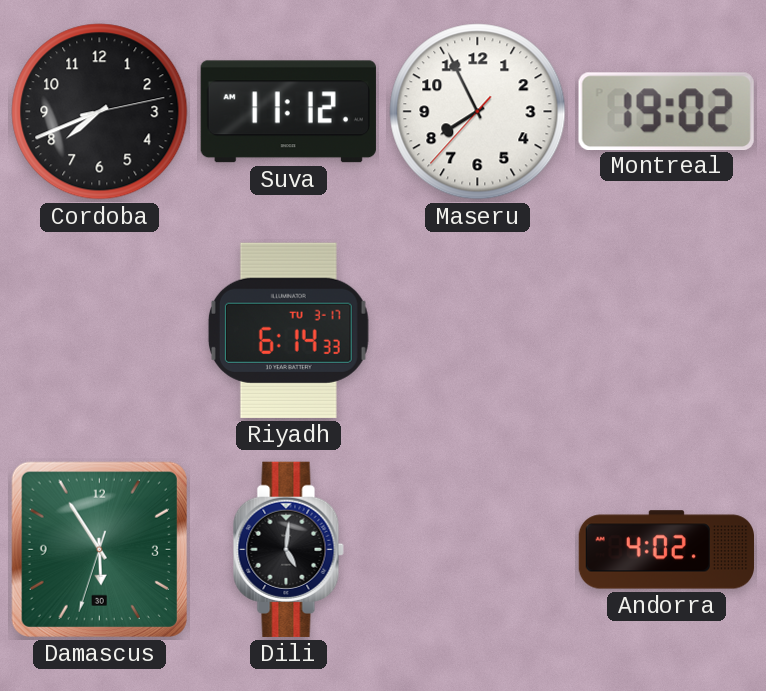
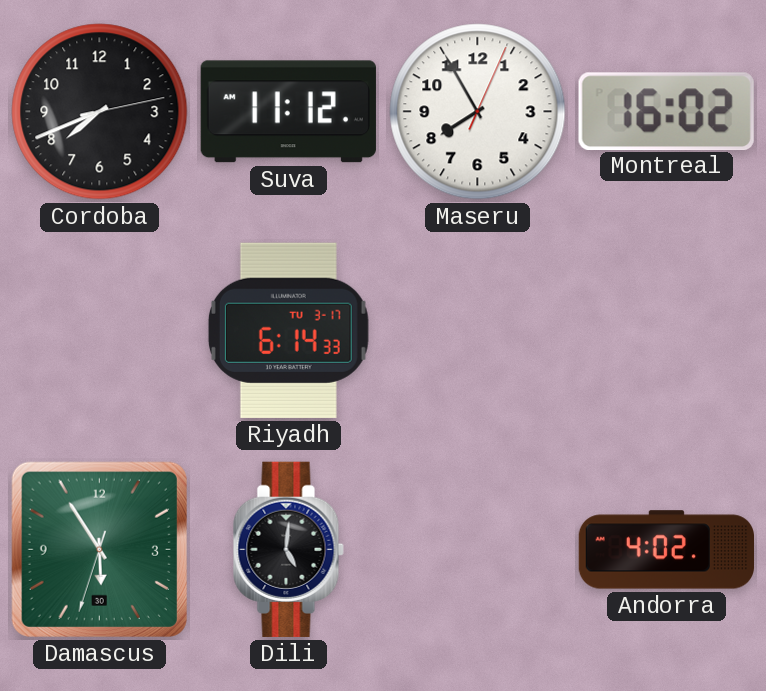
Maseru: 7:55:37 -> 7:55:04 (478, 112)
Montreal: 19:02 -> 16:02 (666, 111)
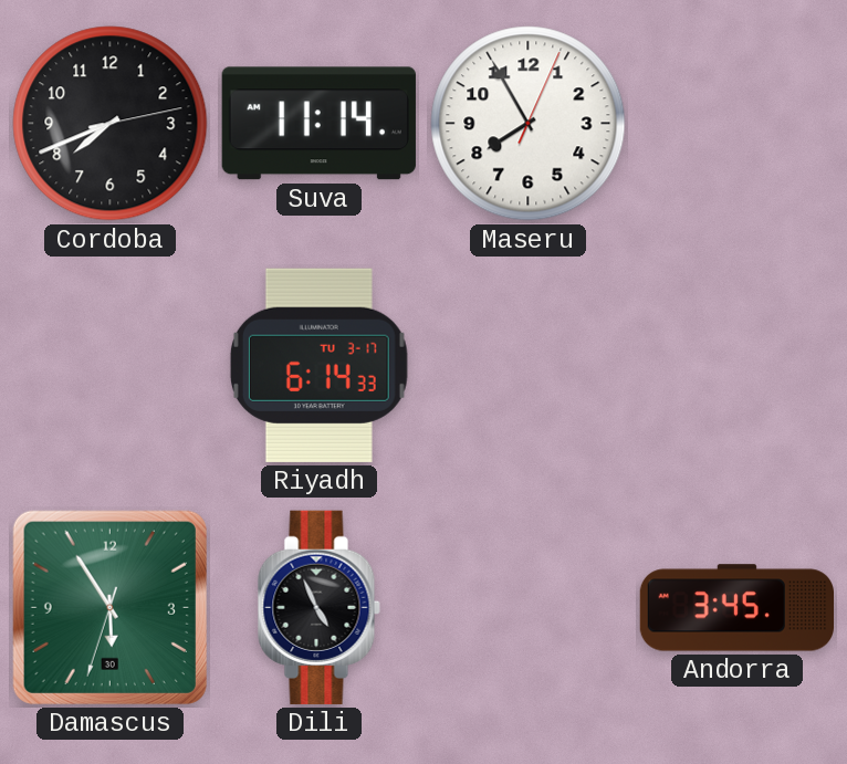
Suva: 11:12 -> 11:14 (318, 124)
Montreal: 16:02 -> none (666, 111)
Dili: 5:01 -> 4:56 (318, 607)
Andorra: 4:02 -> 3:45 (736, 608)
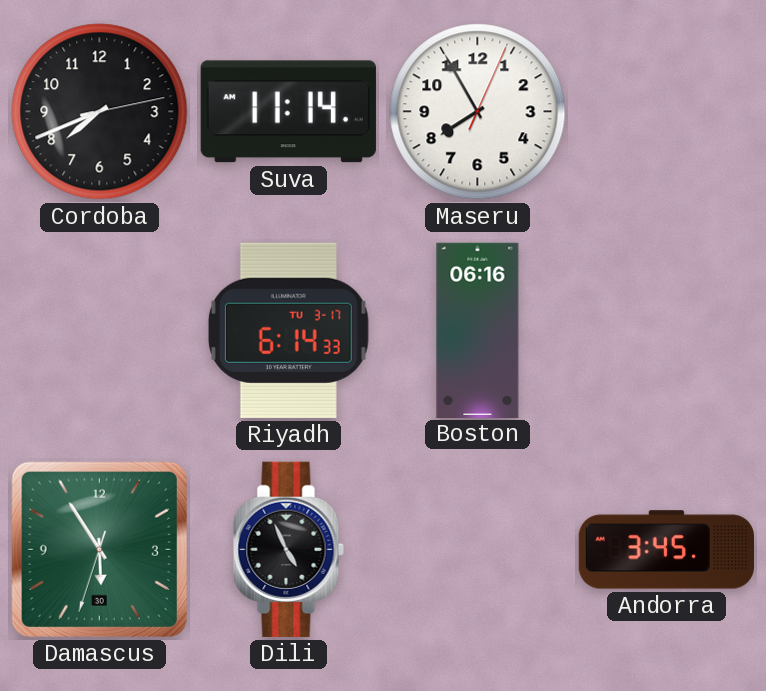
Boston: none -> 06:16 (478, 330)
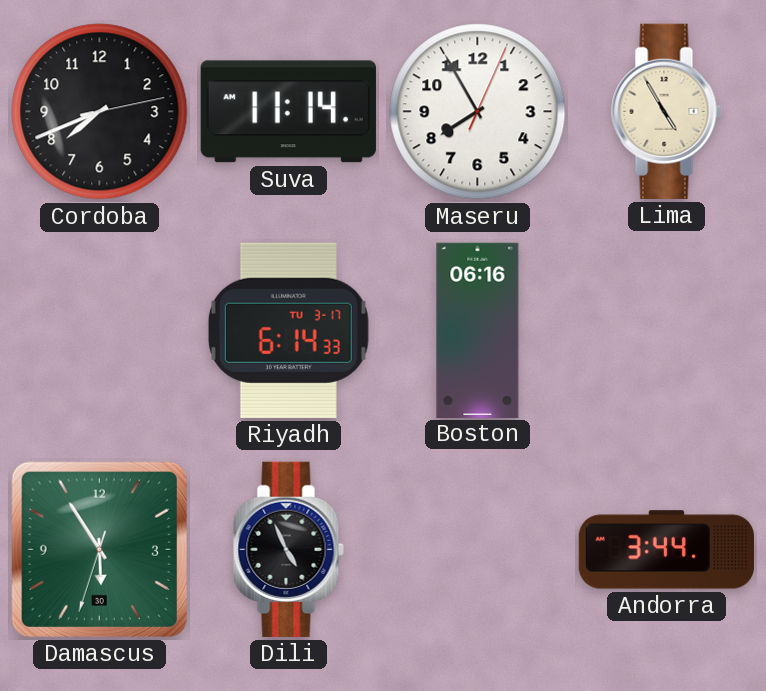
Lima: none -> 4:55 (666, 111)
Andorra: 3:45 -> 3:44 (666, 550)
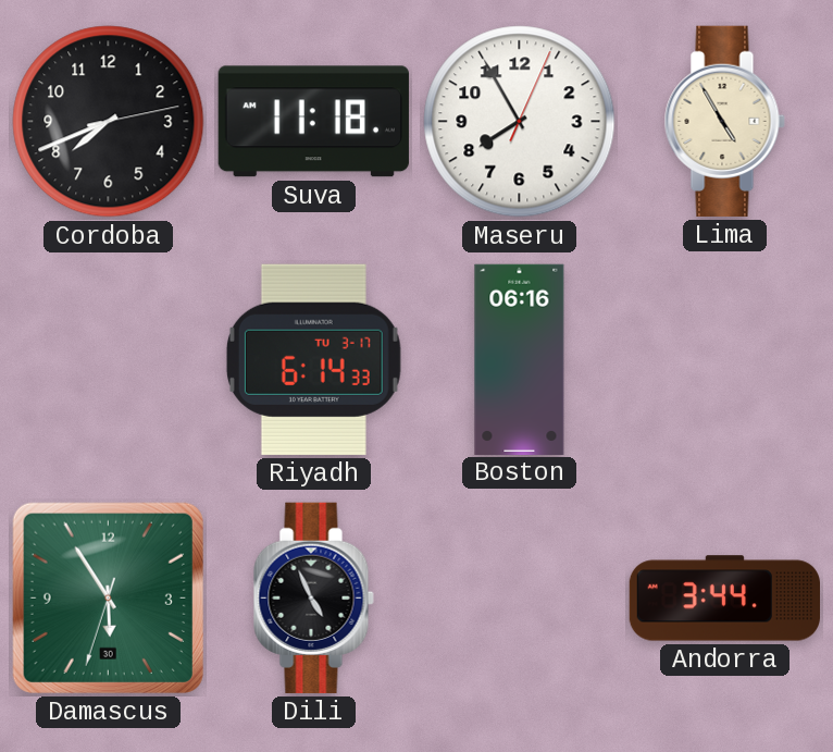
Suva: 11:14 -> 11:18 (313, 122)
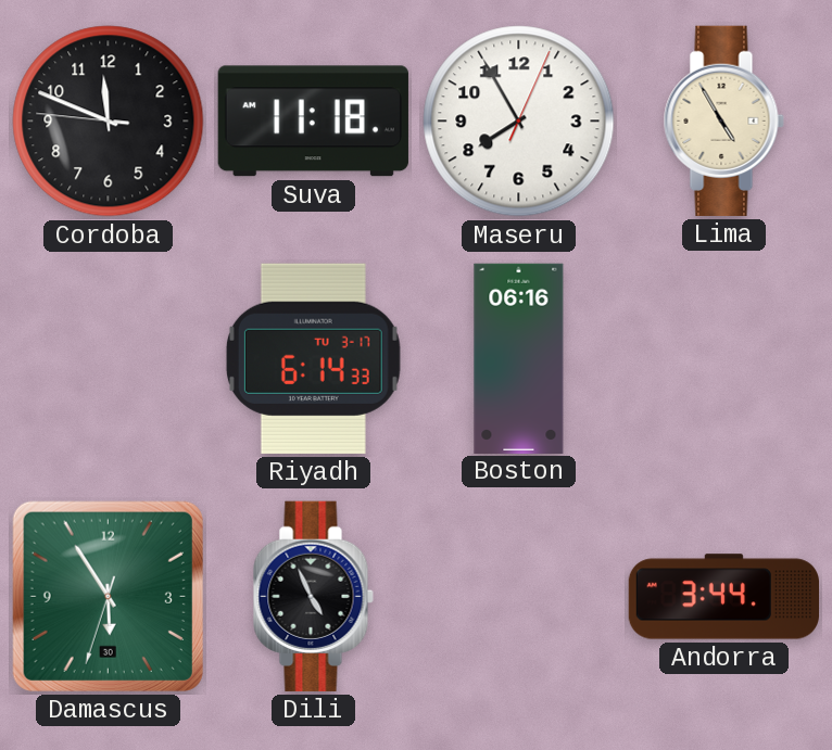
Cordoba: 7:41 -> 11:48 (109, 122)
